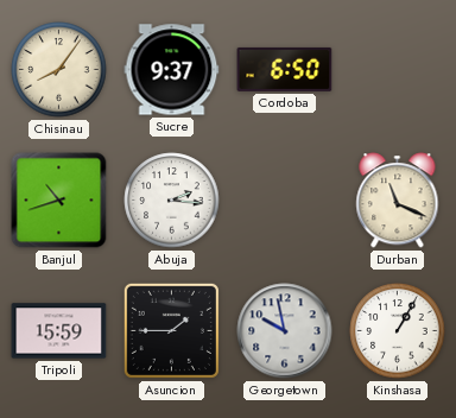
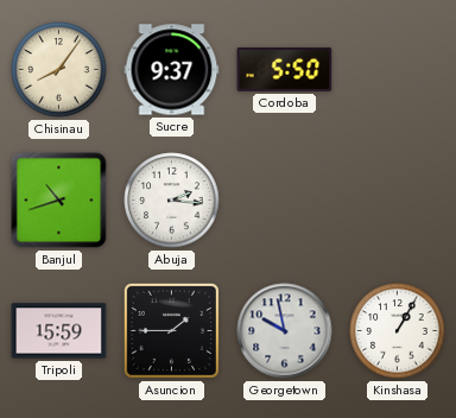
Cordoba: 6:50 -> 5:50 (285, 69)
Durban: 11:19 -> none (398, 201)
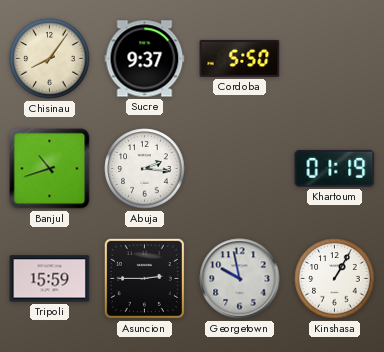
Khartoum: none -> 01:19 (335, 168)
Asuncion: 1:45 -> 2:45 (144, 278)
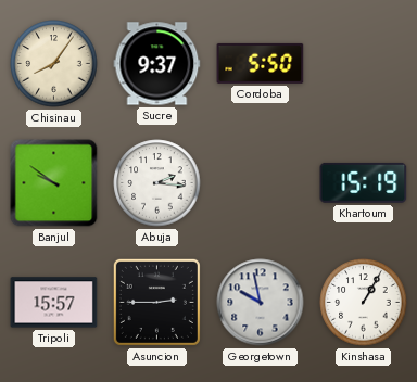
Banjul: 10:42 -> 9:51 (54, 183)
Khartoum: 01:19 -> 15:19 (364, 182)
Tripoli: 15:59 -> 15:57 (54, 303)
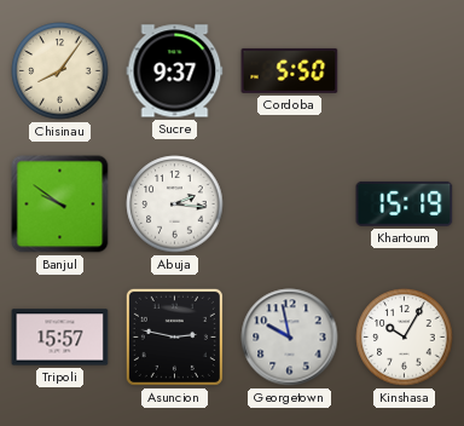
Asuncion: 2:45 -> 2:47 (174, 336)
Kinshasa: 1:05 -> 10:05 (405, 338)
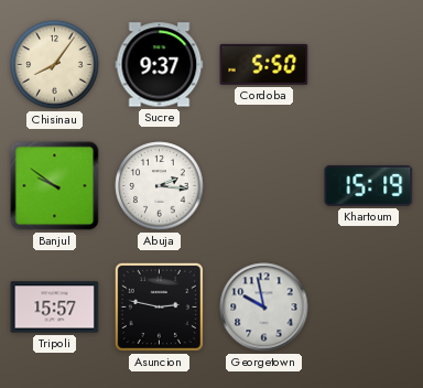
Kinshasa: 10:05 -> none (405, 338)
